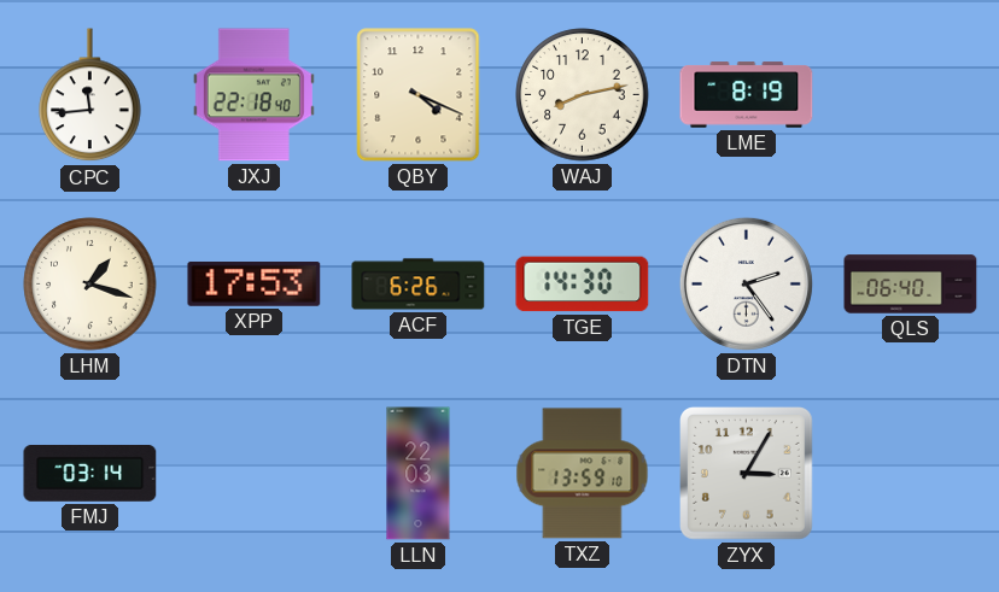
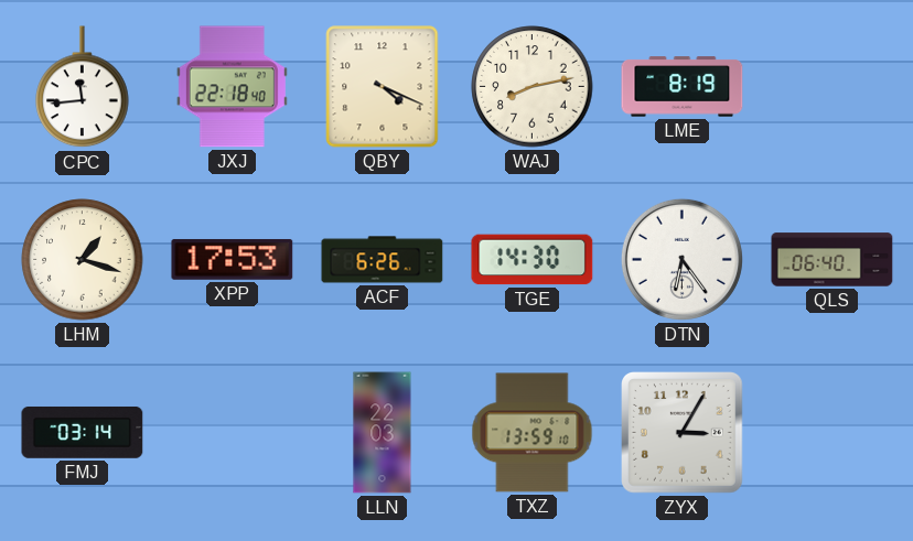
DTN: 2:24 -> 6:24 (681, 259)
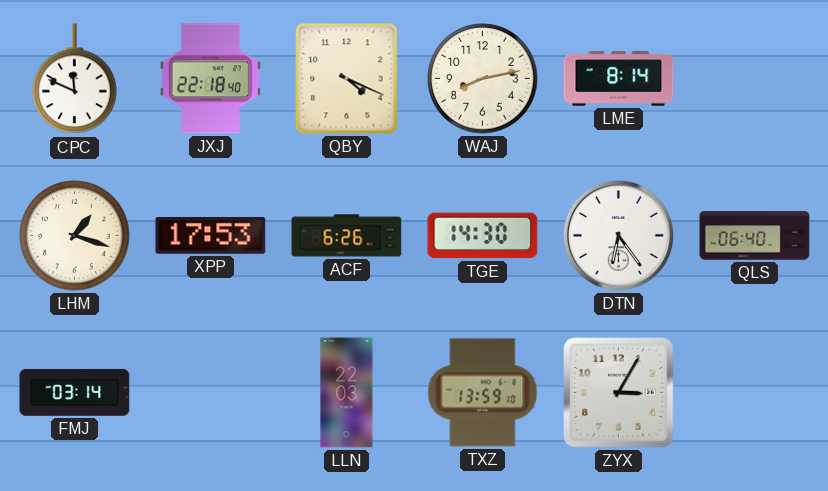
CPC: 11:44 -> 11:49 (75, 79)
LME: 8:19 -> 8:14 (619, 79)
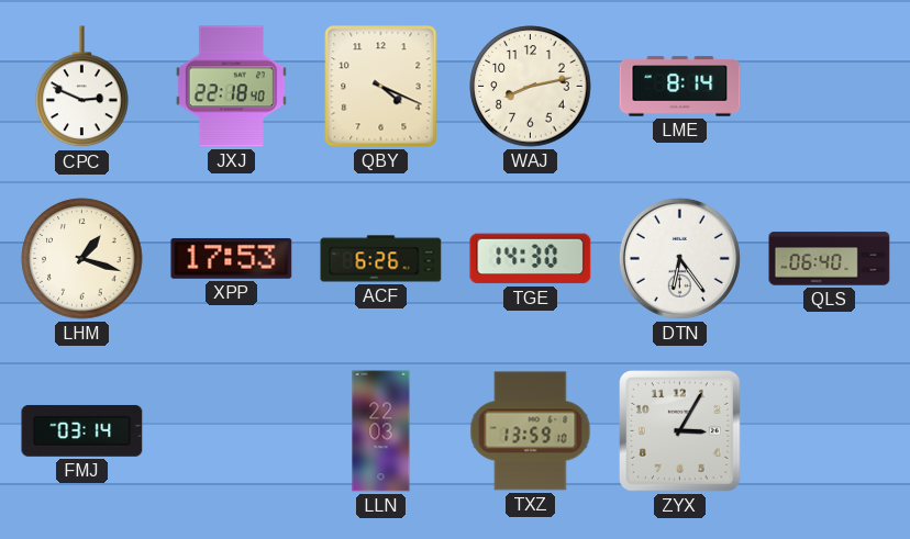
CPC: 11:49 -> 2:49 (82, 87)
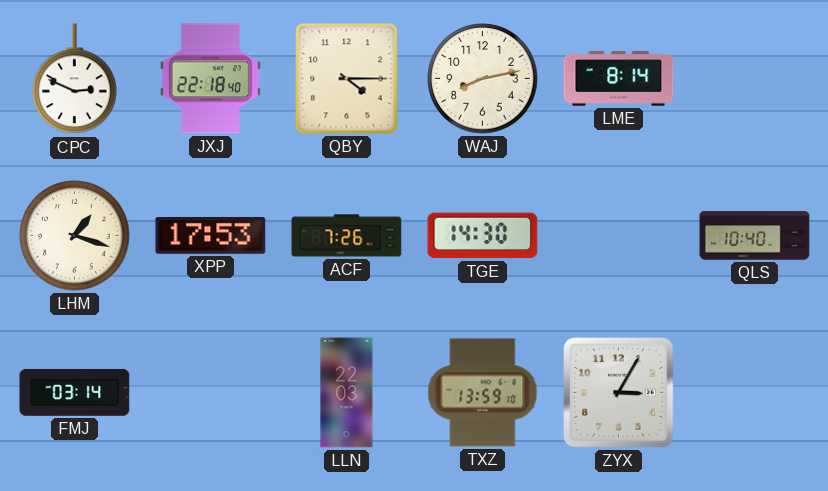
QBY: 4:19 -> 4:15 (347, 79)
ACF: 6:26 -> 7:26 (347, 236)
DTN: 6:24 -> none (679, 258)
QLS: 06:40 -> 10:40 (755, 236)
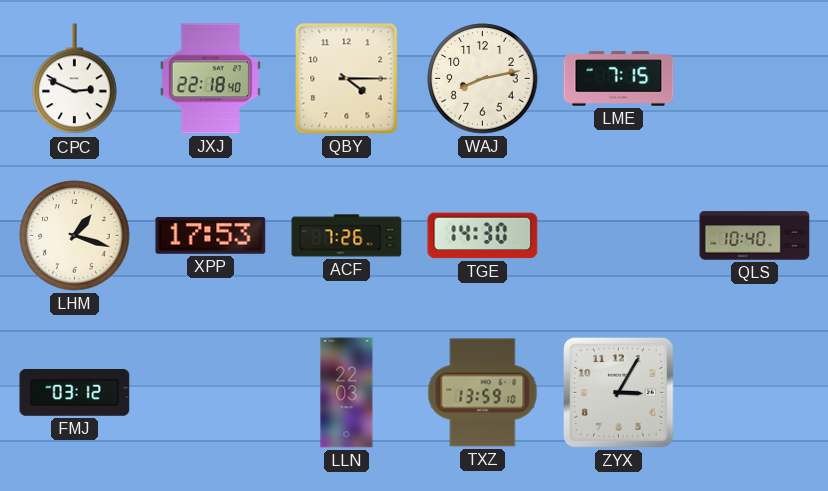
LME: 8:14 -> 7:15 (619, 79)
FMJ: 03:14 -> 03:12 (75, 392)
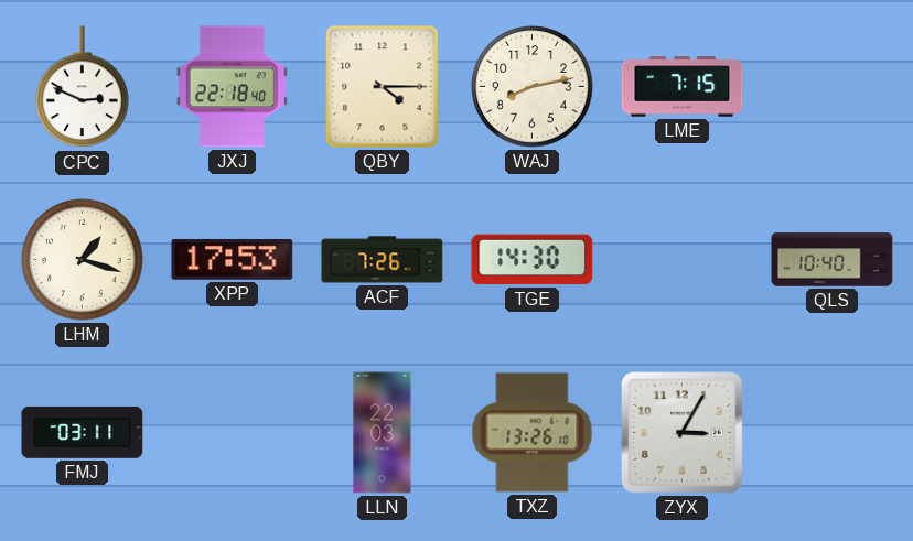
FMJ: 03:12 -> 03:11 (83, 432)
TXZ: 13:59 -> 13:26 (533, 433)
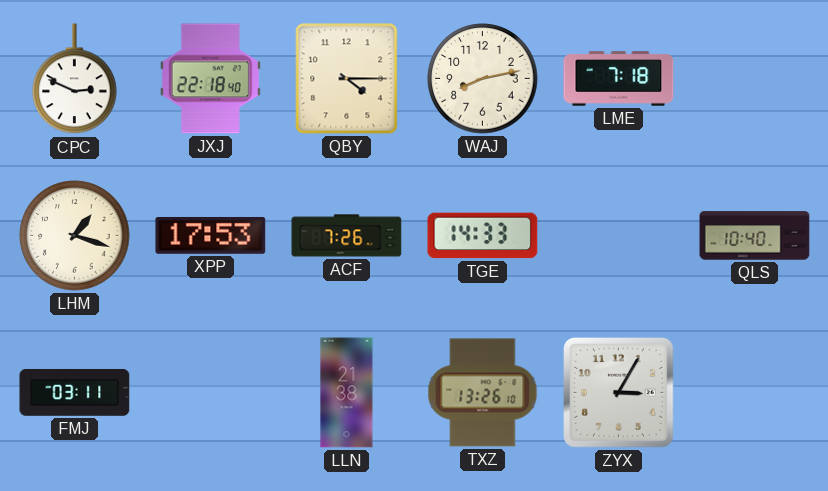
LME: 7:15 -> 7:18 (619, 79)
TGE: 14:30 -> 14:33 (483, 236)
LLN: 22:03 -> 21:38 (347, 393)
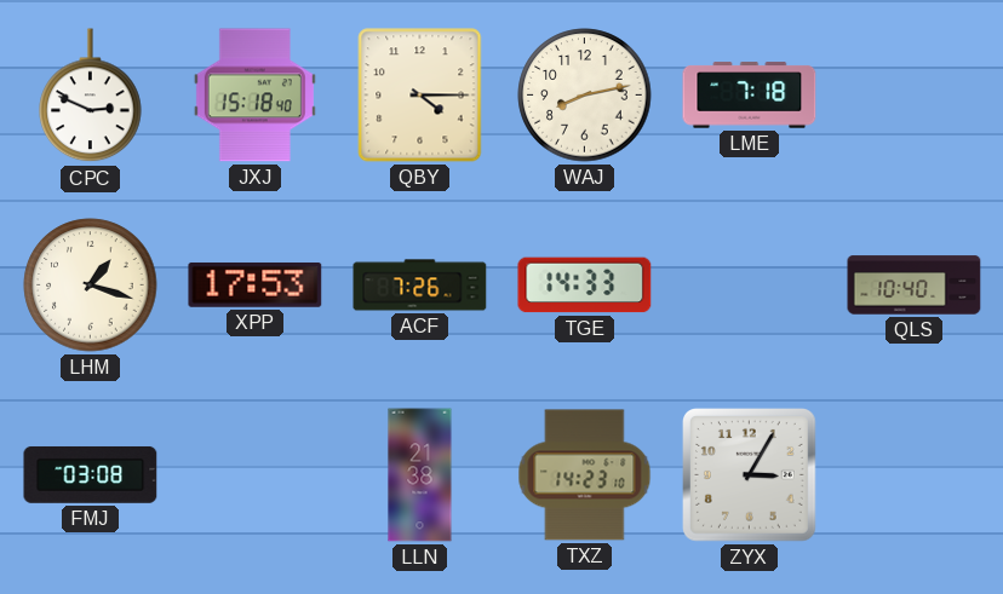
JXJ: 22:18 -> 15:18 (254, 96)
FMJ: 03:11 -> 03:08 (91, 474)
TXZ: 13:26 -> 14:23 (585, 475)
